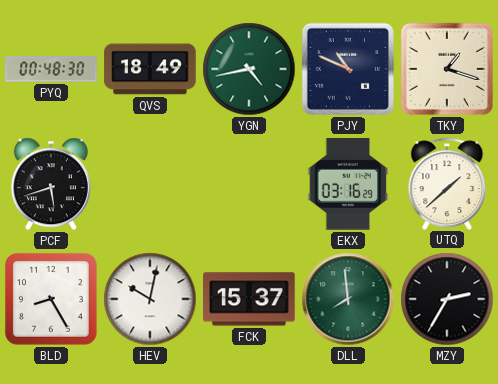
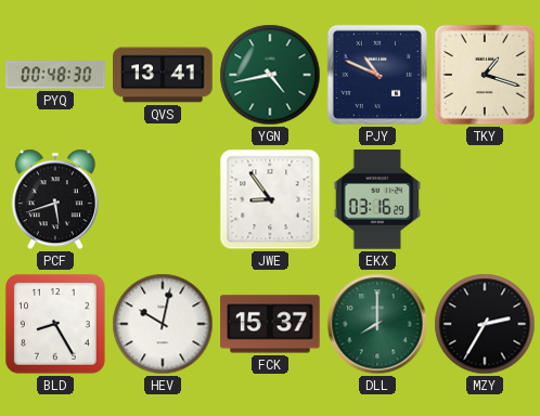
QVS: 18:49 -> 13:41 (163, 75)
JWE: none -> 8:54 (270, 199)
UTQ: 1:38 -> none (447, 183)
DLL: 7:59 -> 8:00 (377, 324)
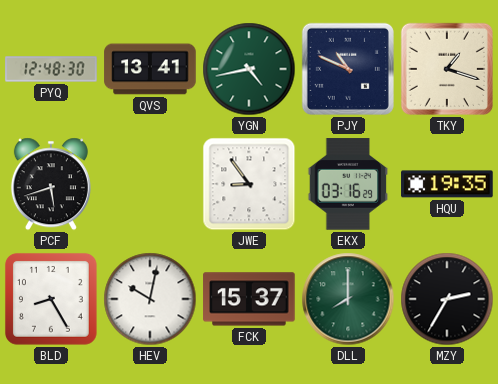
PYQ: 00:48 -> 12:48 (51, 69)
HQU: none -> 19:35 (447, 184)
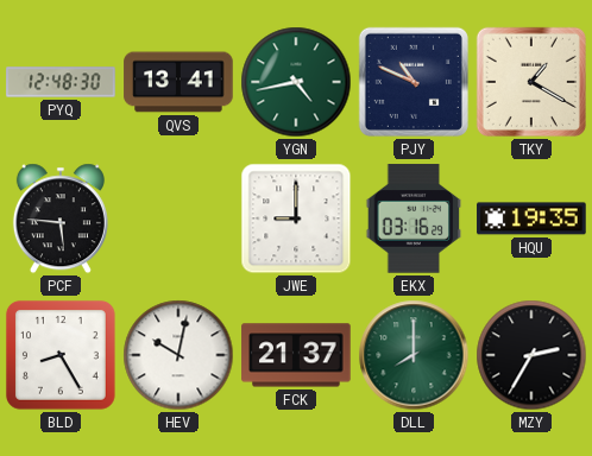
TKY: 1:18 -> 1:20 (531, 82)
PCF: 5:42 -> 5:46 (61, 218)
JWE: 8:54 -> 9:00 (296, 218)
FCK: 15:37 -> 21:37 (296, 355)
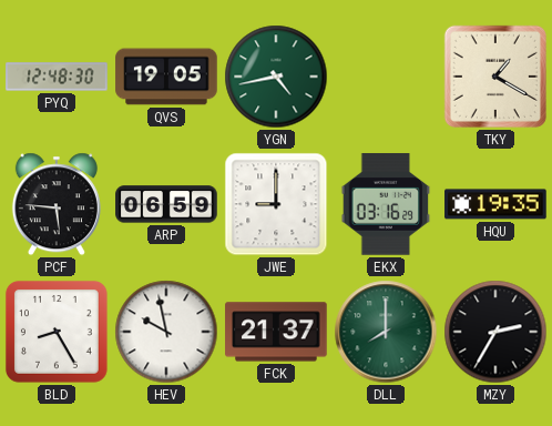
QVS: 13:41 -> 19:05 (166, 77)
PJY: 10:49 -> none (414, 82)
ARP: none -> 06:59 (166, 204)
HEV: 10:02 -> 9:58 (166, 332)
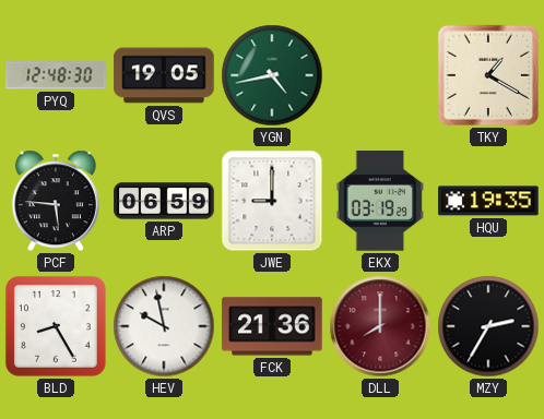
EKX: 03:16 -> 03:19 (380, 201)
FCK: 21:37 -> 21:36 (272, 326)
DLL dial: green -> burgundy (380, 326)
